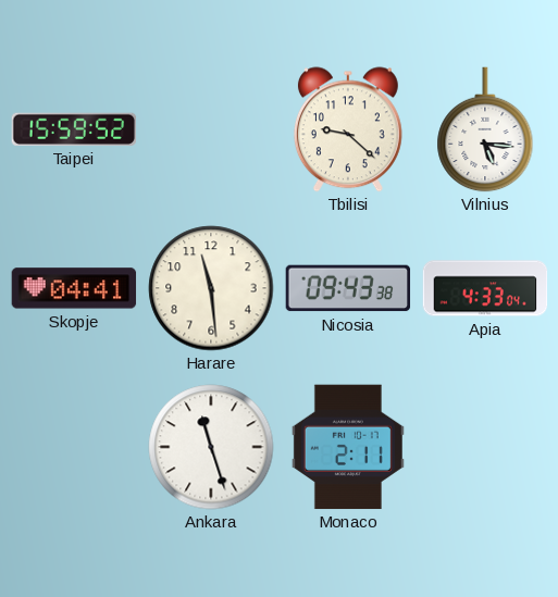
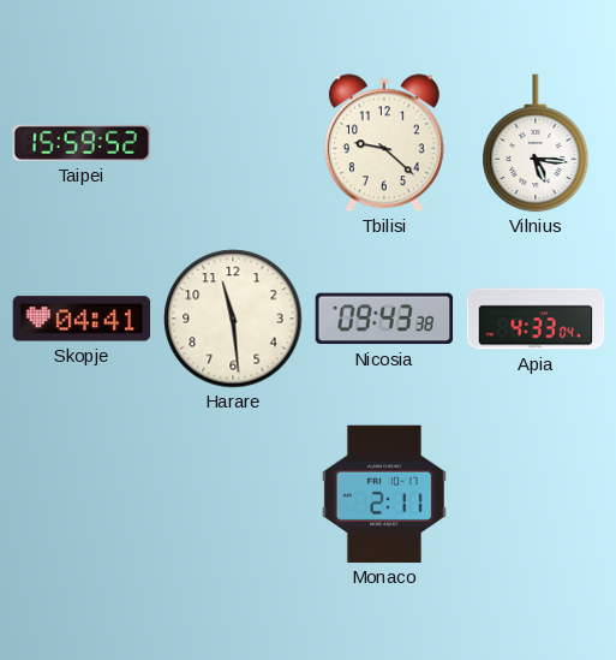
Ankara: 11:27 -> none (211, 447)
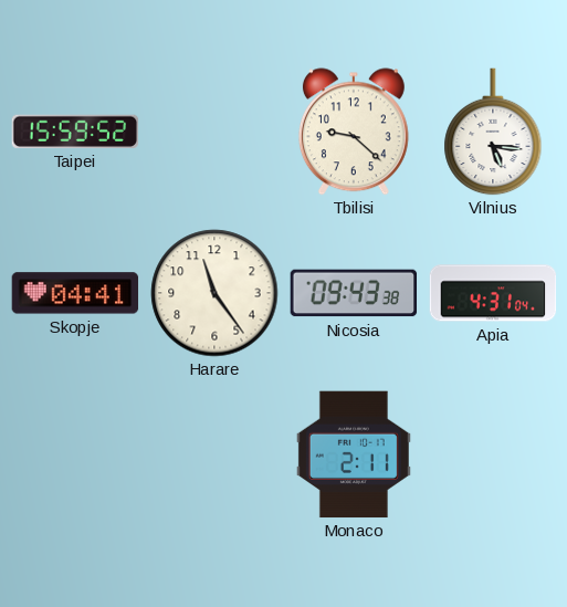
Harare: 11:29 -> 11:24 (214, 293)
Apia: 4:33 -> 4:31 (493, 293)
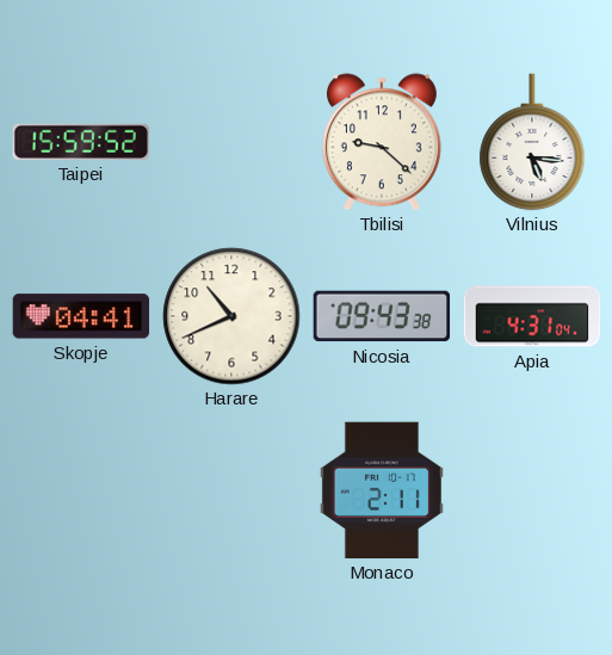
Harare: 11:24 -> 10:41 (231, 316)
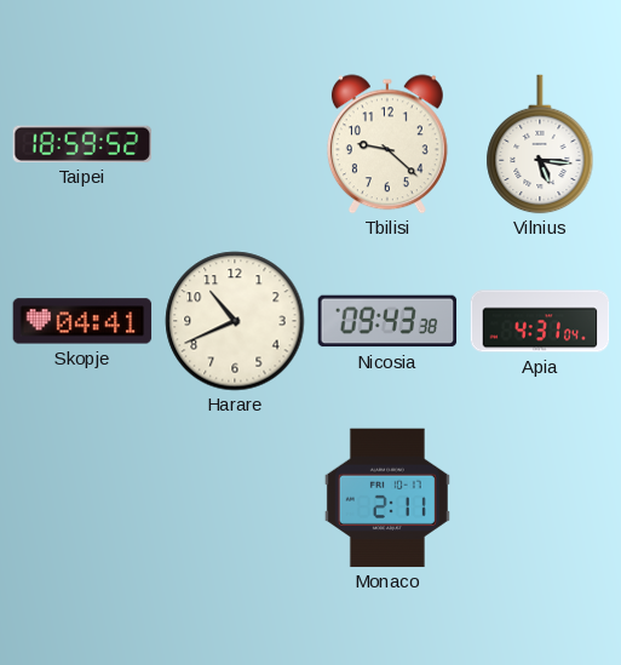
Taipei: 15:59 -> 18:59 (82, 144)
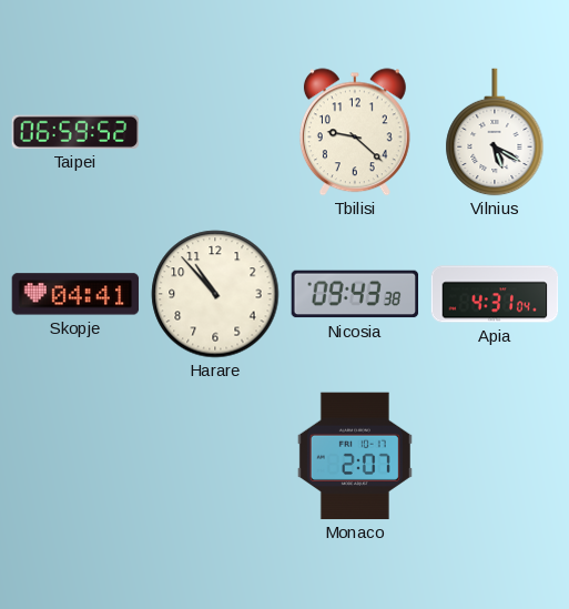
Taipei: 18:59 -> 06:59 (75, 132)
Vilnius: 5:16 -> 5:20 (495, 132)
Harare: 10:41 -> 10:53 (215, 294)
Monaco: 2:11 -> 2:07 (355, 456)
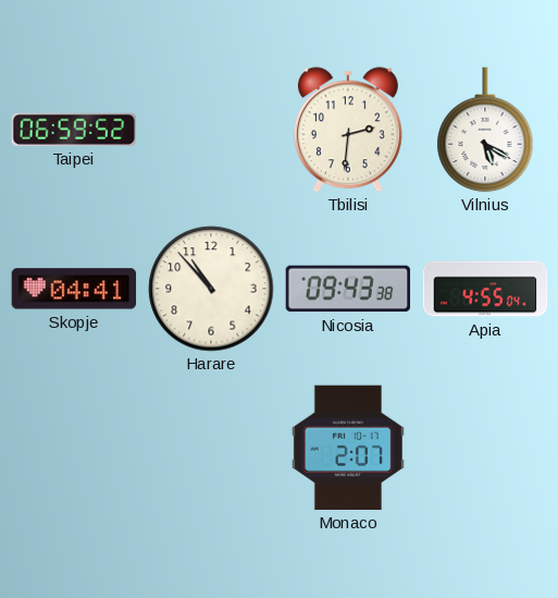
Tbilisi: 9:22 -> 2:31 (348, 130)
Apia: 4:31 -> 4:55 (485, 289)
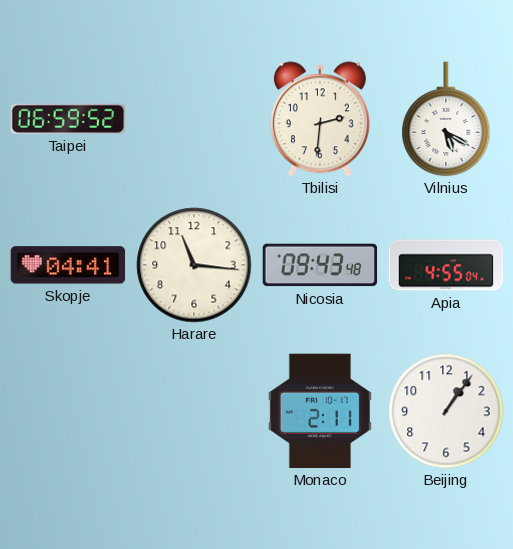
Harare: 10:53 -> 11:16 (194, 265)
Nicosia: 09:43:38 -> 09:43:48 (320, 265)
Monaco: 2:07 -> 2:11 (320, 411)
Beijing: none -> 1:06 (446, 411)
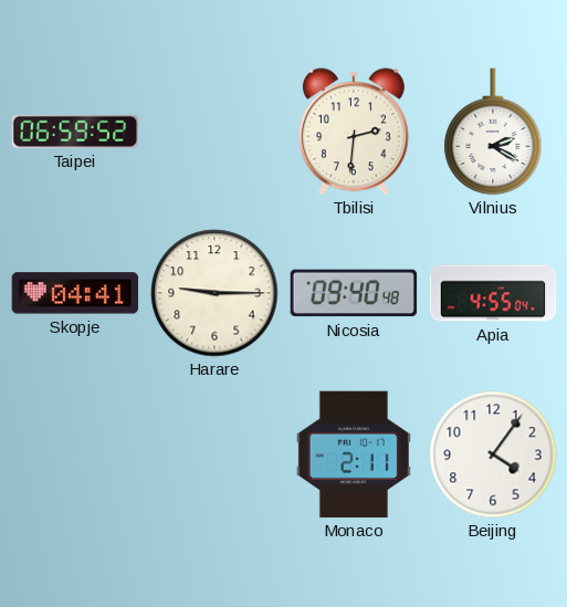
Vilnius: 5:20 -> 2:20 (493, 132)
Harare: 11:16 -> 9:15 (214, 293)
Nicosia: 09:43 -> 09:40 (354, 293)
Beijing: 1:06 -> 4:06 (493, 454)
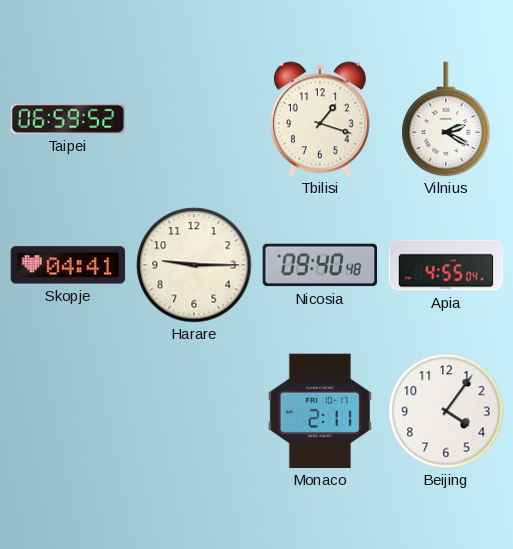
Tbilisi: 2:31 -> 1:18 (320, 119)
